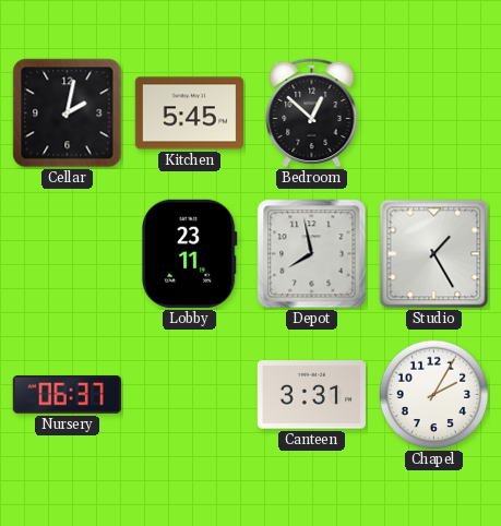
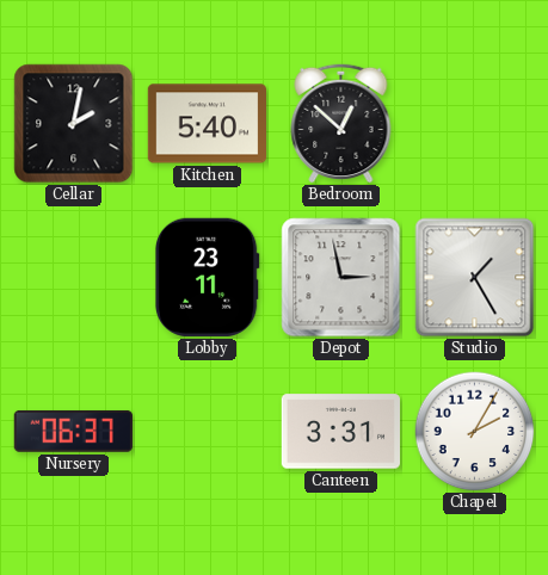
Kitchen: 5:45 -> 5:40 (207, 124)
Depot: 7:58 -> 2:58 (341, 278)
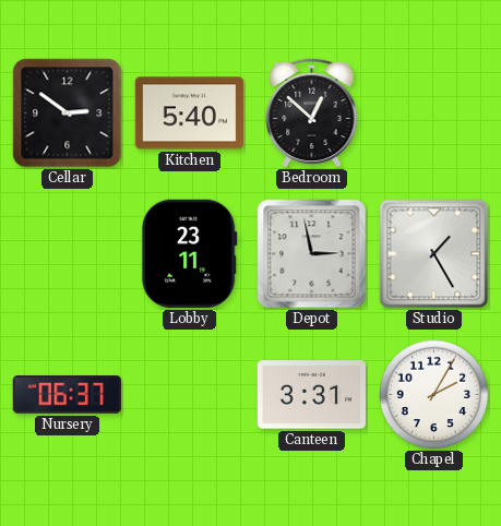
Cellar: 2:02 -> 2:51 (68, 113)
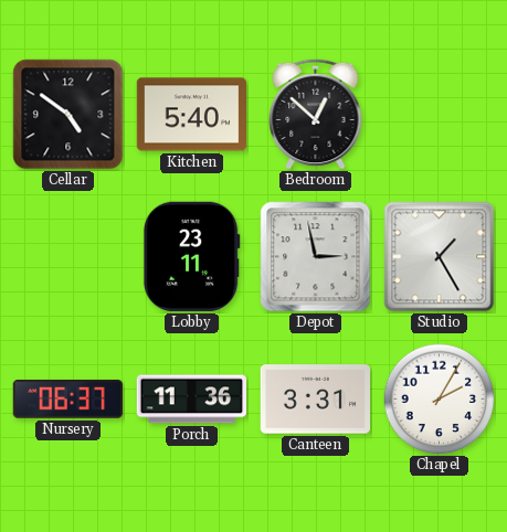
Cellar: 2:51 -> 4:51 (68, 115)
Porch: none -> 11:36 (191, 400)
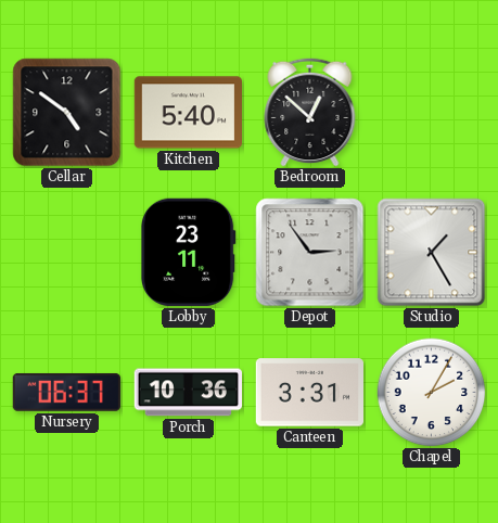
Depot: 2:58 -> 2:54 (310, 253)
Porch: 11:36 -> 10:36 (188, 393)
